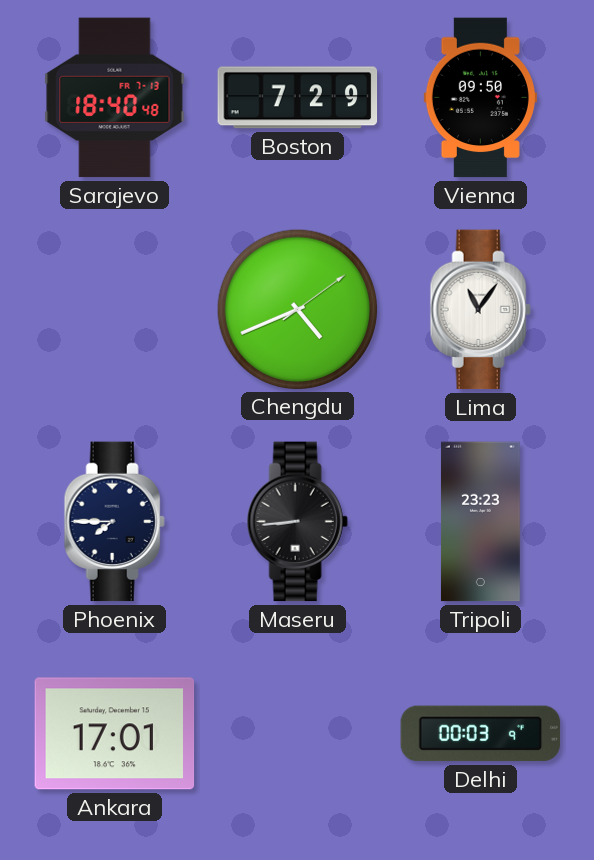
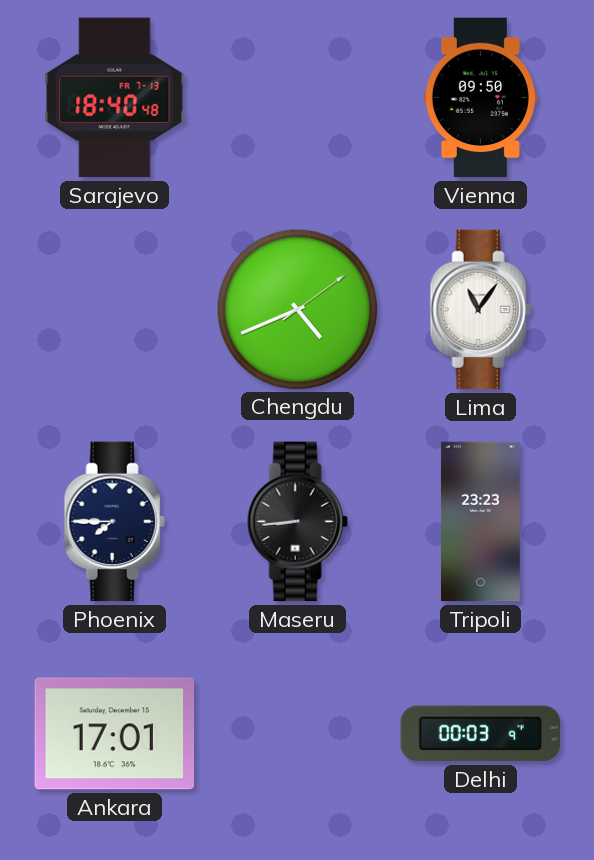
Boston: 7:29 -> none (298, 98)
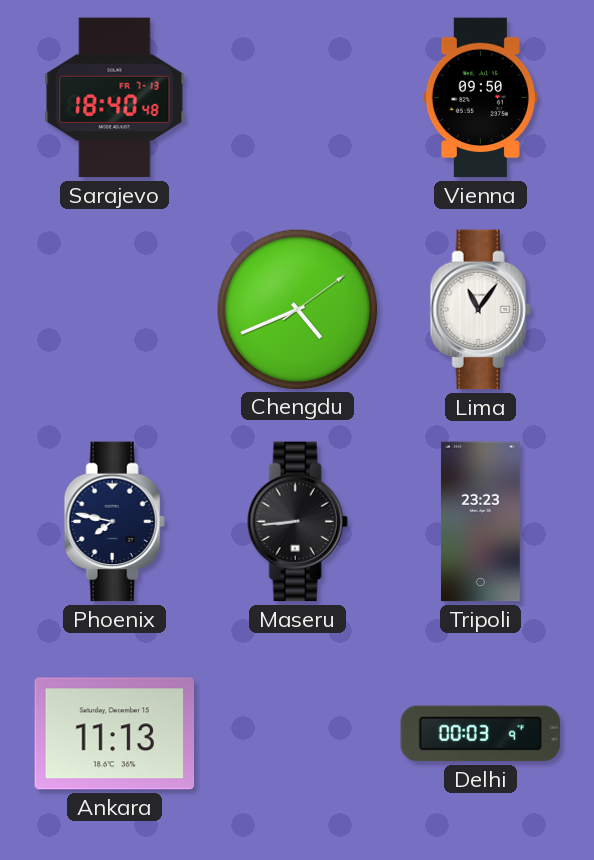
Phoenix: 7:45 -> 7:47 (114, 522)
Ankara: 17:01 -> 11:13 (115, 734)
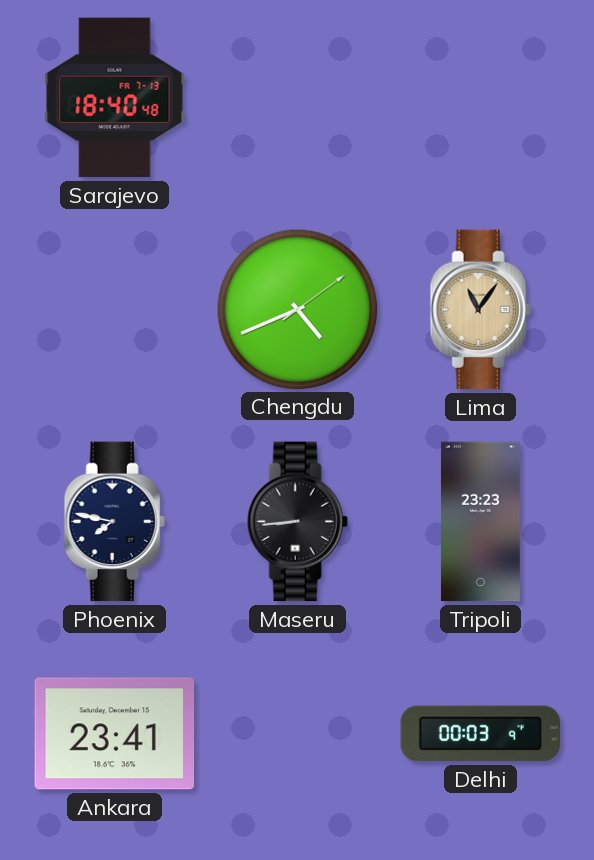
Vienna: 09:50 -> none (480, 98)
Lima dial: white -> champagne (480, 310)
Ankara: 11:13 -> 23:41 (115, 734)
